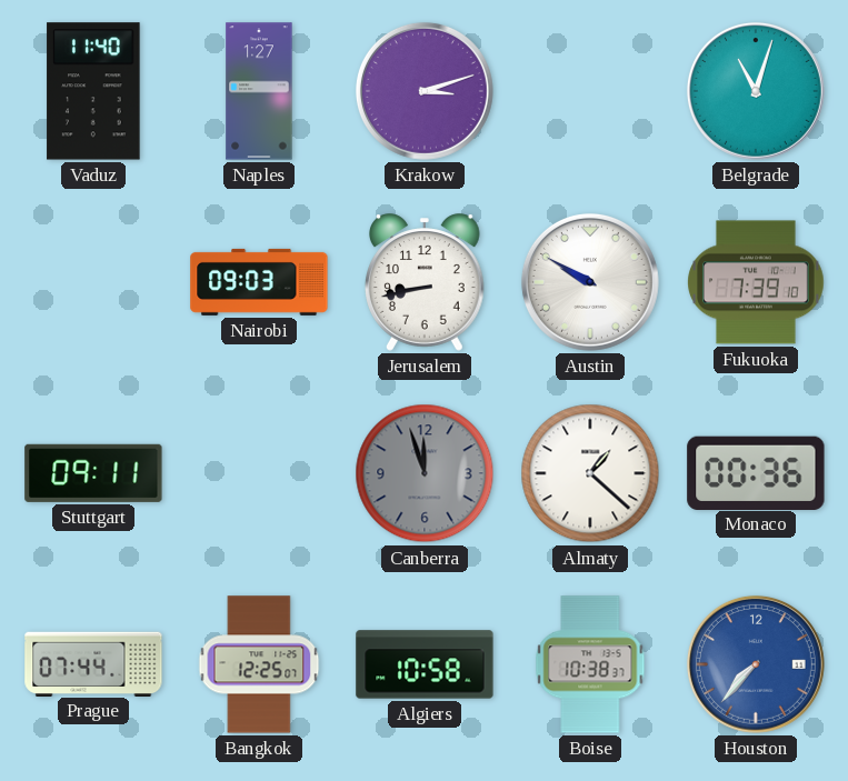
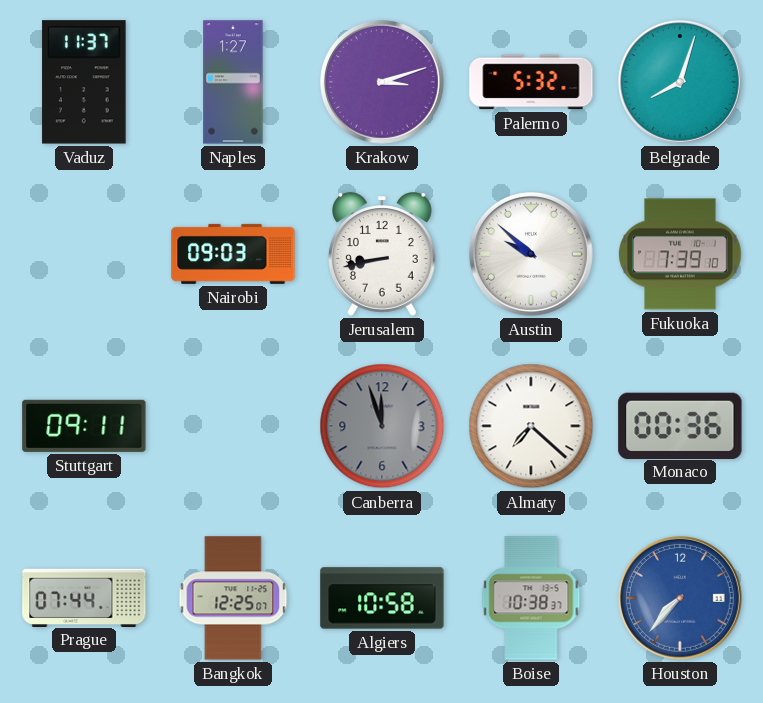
Vaduz: 11:40 -> 11:37 (84, 82)
Palermo: none -> 5:32 (531, 82)
Belgrade: 11:03 -> 8:03 (680, 82)
Austin: 9:50 -> 9:52 (531, 254)
Almaty: 1:22 -> 7:22 (531, 426)
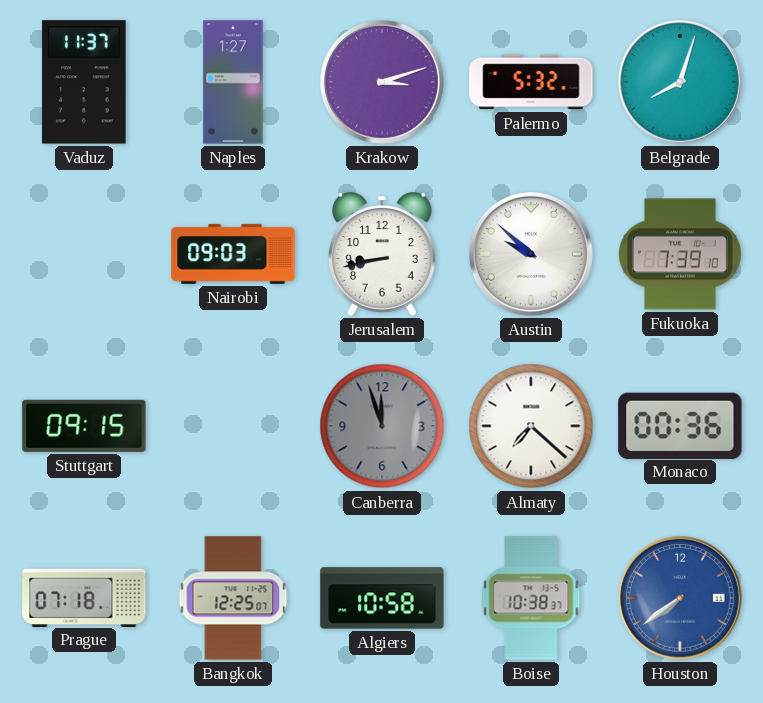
Stuttgart: 09:11 -> 09:15 (84, 426)
Prague: 07:44 -> 07:18 (84, 597)
Houston: 7:37 -> 7:39 (680, 598)
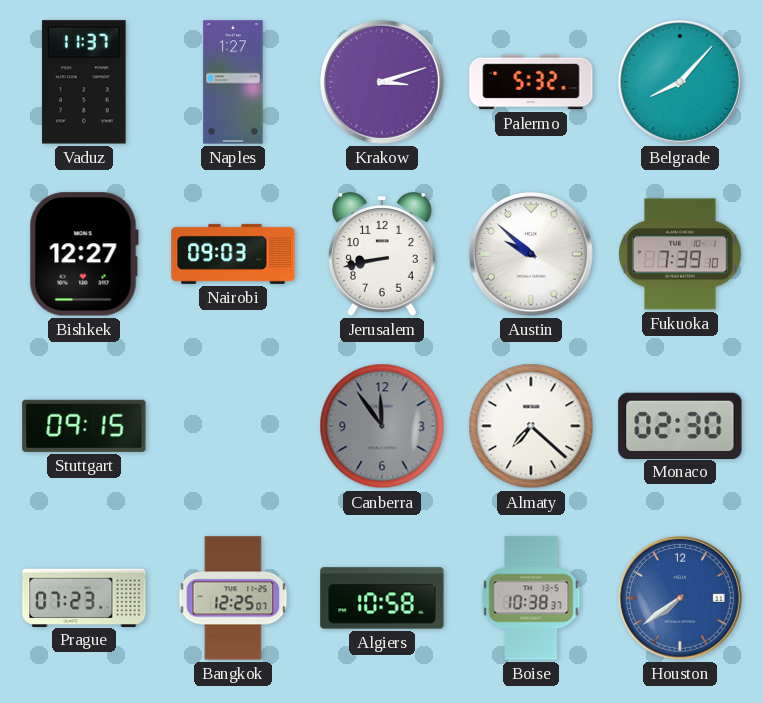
Belgrade: 8:03 -> 8:07 (680, 82)
Bishkek: none -> 12:27 (84, 254)
Canberra: 11:57 -> 11:54 (382, 426)
Monaco: 00:36 -> 02:30 (680, 425)
Prague: 07:18 -> 07:23 (84, 597)
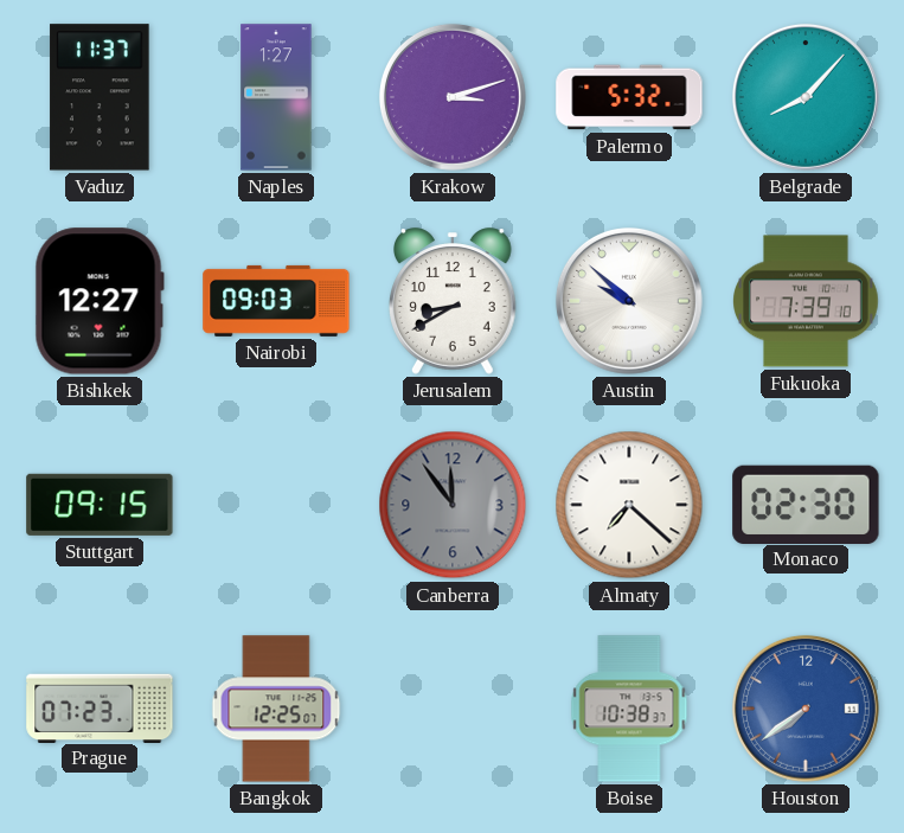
Jerusalem: 8:43 -> 8:40 (454, 301)
Algiers: 10:58 -> none (382, 598)
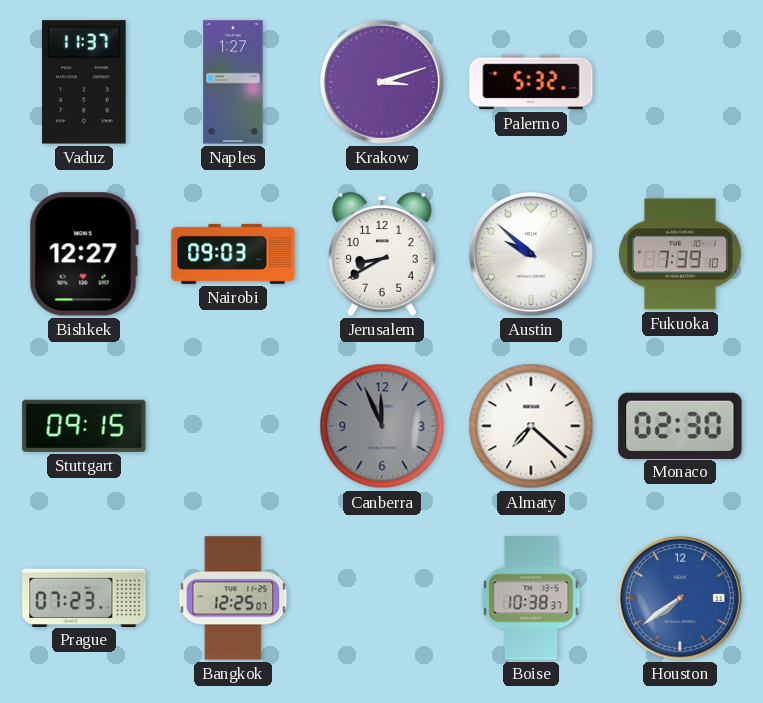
Belgrade: 8:07 -> none (806, 97)
Canberra: 11:54 -> 11:56 (382, 426)
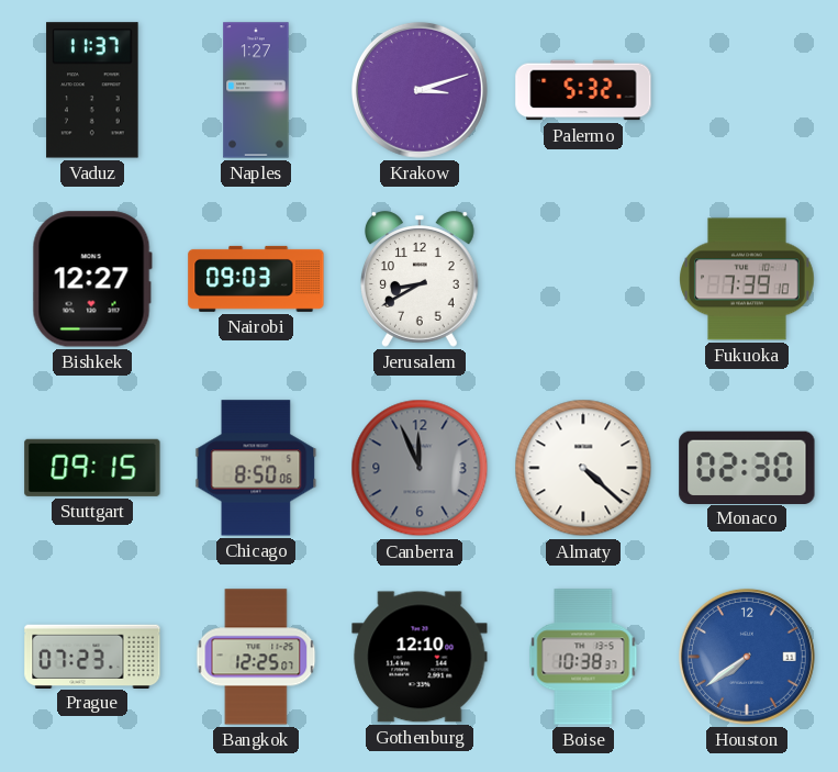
Austin: 9:52 -> none (531, 254)
Chicago: none -> 8:50 (256, 468)
Almaty: 7:22 -> 4:22 (583, 468)
Gothenburg: none -> 12:10 (420, 657)
